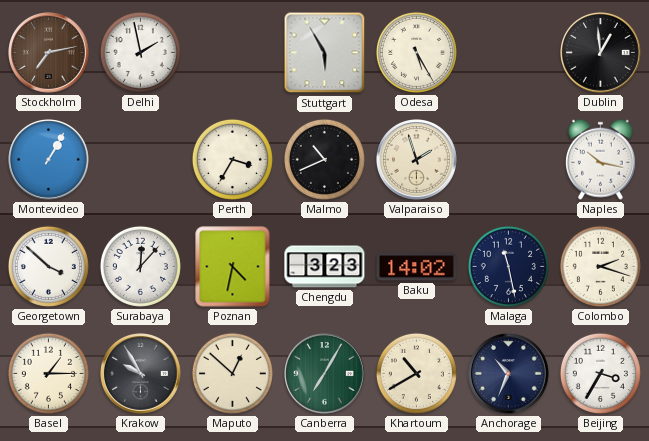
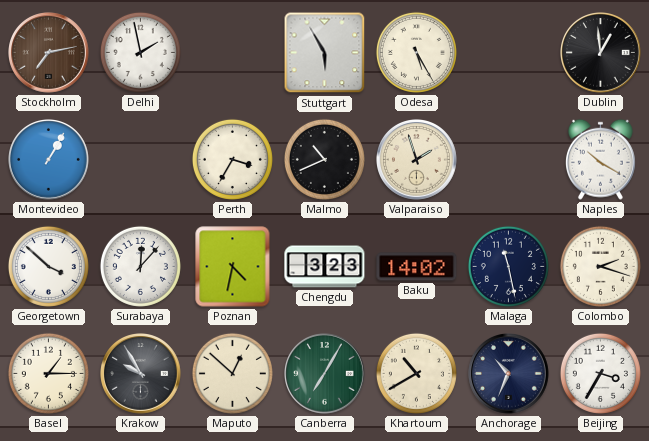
Naples: 10:17 -> 10:20 (600, 159)
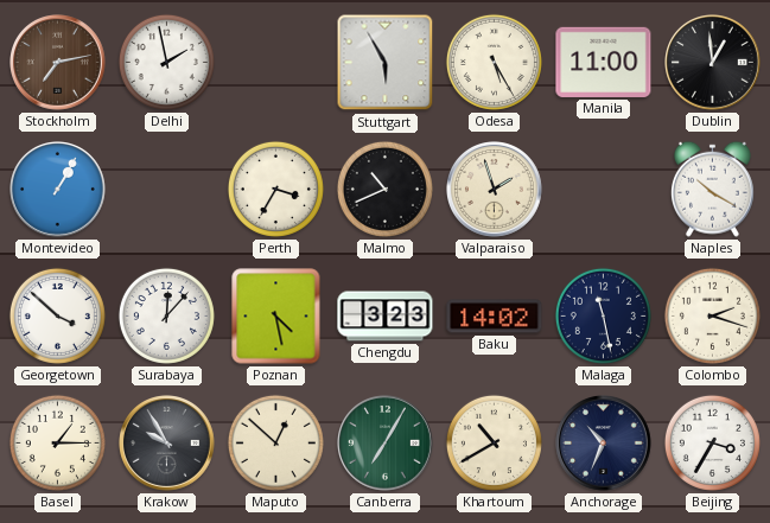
Manila: none -> 11:00 (604, 62)
Poznan: 4:32 -> 4:28 (276, 317)
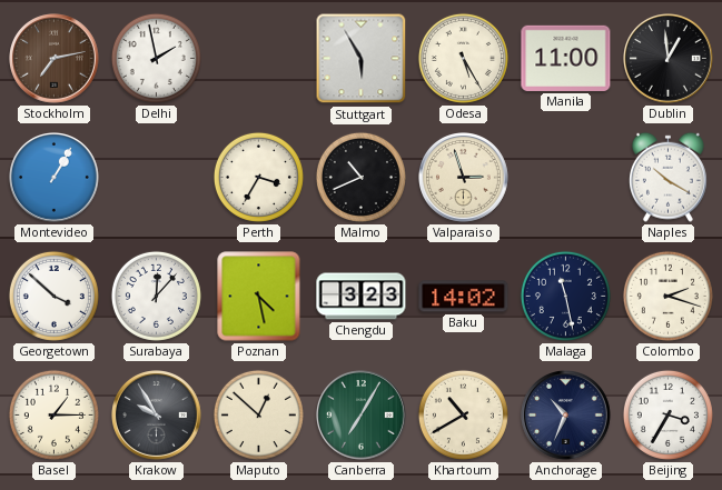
Valparaiso: 1:57 -> 2:57 (464, 178)
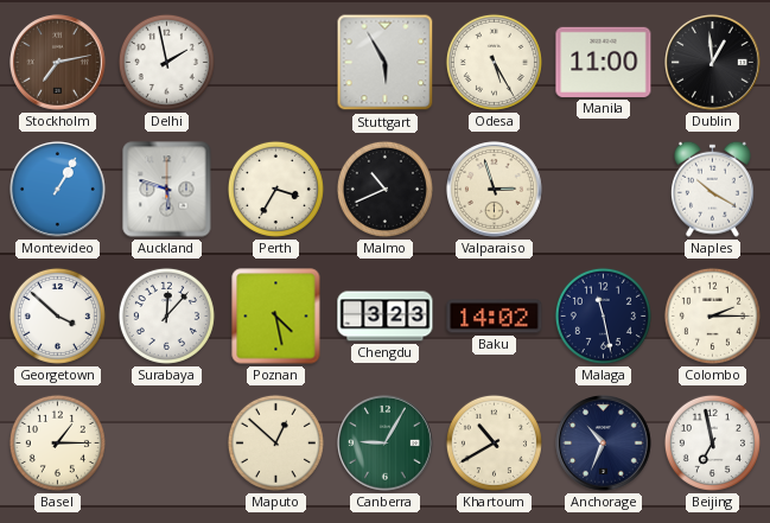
Auckland: none -> 5:48 (167, 190)
Colombo: 2:18 -> 2:15 (712, 315)
Krakow: 9:55 -> none (157, 416)
Canberra: 7:05 -> 9:05 (386, 444)
Beijing: 3:35 -> 6:58 (712, 442)
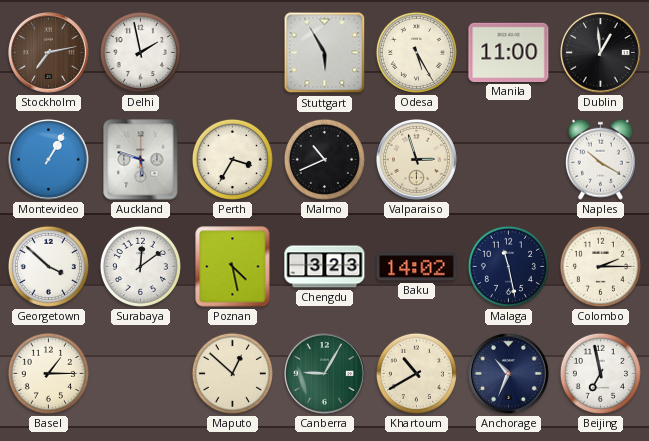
Surabaya: 12:07 -> 12:09 (140, 266)
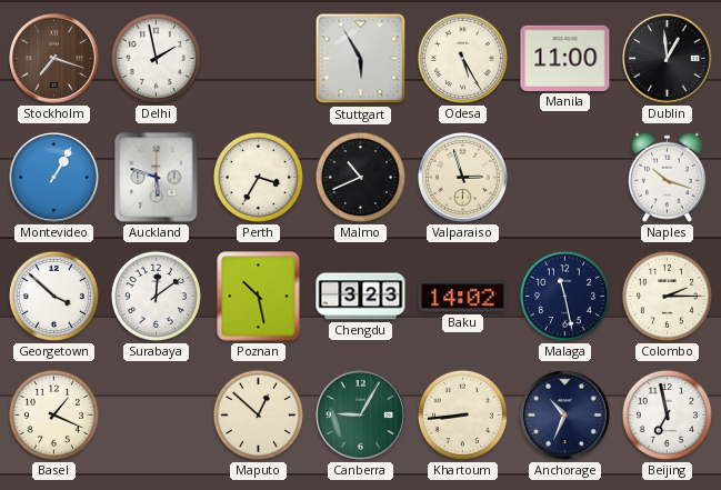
Stockholm: 7:13 -> 7:18 (54, 59)
Naples: 10:20 -> 10:18 (667, 177)
Poznan: 4:28 -> 10:28 (259, 297)
Basel: 1:15 -> 1:19 (53, 414)
Khartoum: 10:40 -> 8:44 (462, 414)
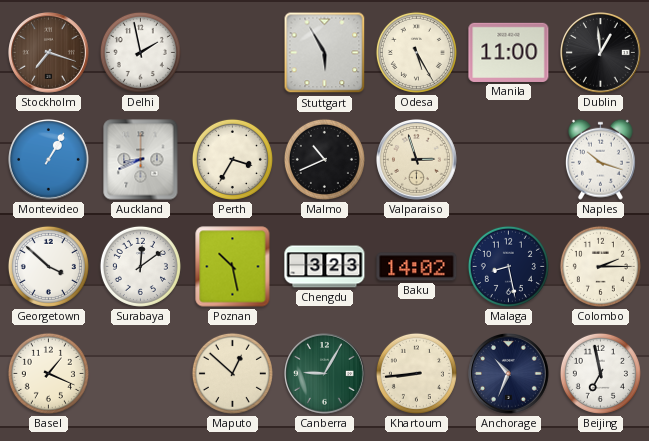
Auckland: 5:48 -> 8:41 (141, 160)
Malaga: 11:28 -> 8:28 (508, 266)
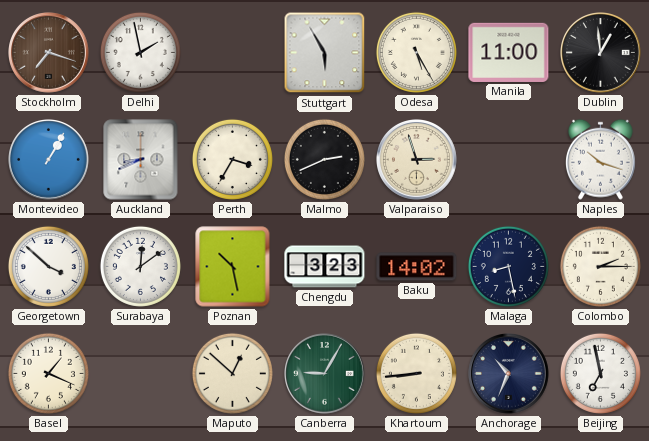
Malmo: 10:41 -> 2:41 (324, 159)
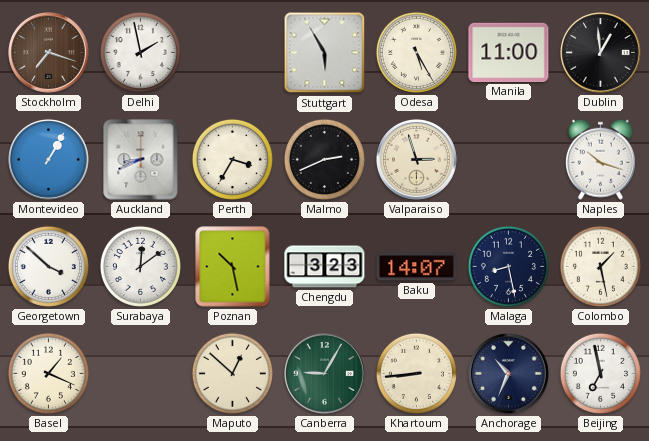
Baku: 14:02 -> 14:07 (417, 267)
Colombo: 2:15 -> 1:28 (600, 266)
